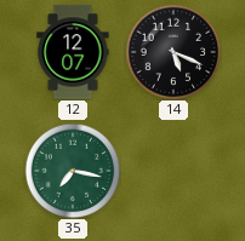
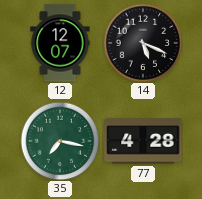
77: none -> 4:28 (143, 141)
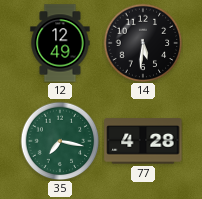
12: 12:07 -> 12:49 (60, 43)
14: 5:19 -> 5:31 (143, 43)
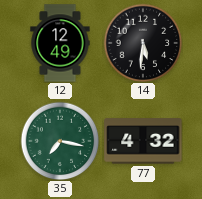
77: 4:28 -> 4:32 (143, 141)
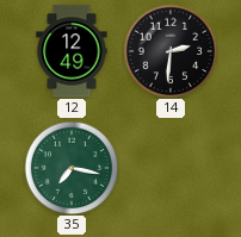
14: 5:31 -> 2:31 (171, 51)
77: 4:32 -> none (143, 141)
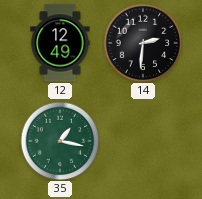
35: 7:17 -> 1:17 (60, 141)
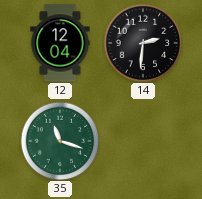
12: 12:49 -> 12:04 (60, 43)
35: 1:17 -> 11:18 (60, 141)
